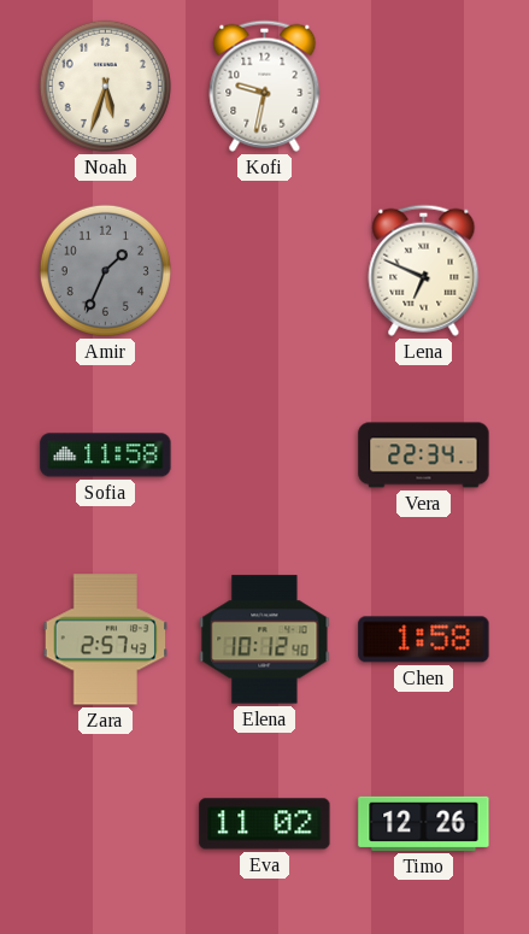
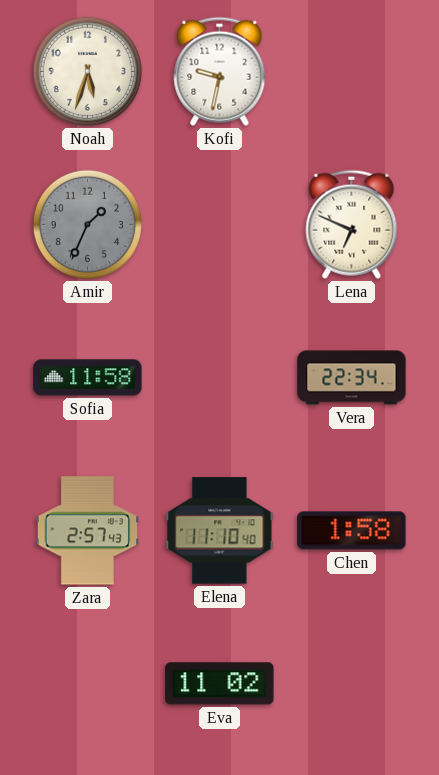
Elena: 10:12 -> 11:10 (220, 531)
Timo: 12:26 -> none (424, 823)
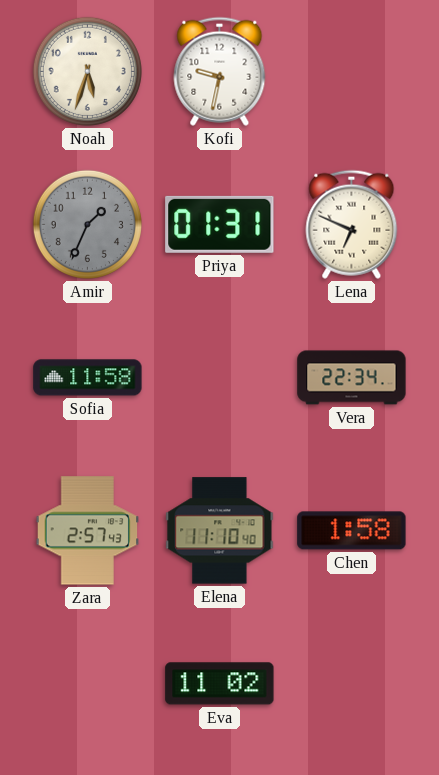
Priya: none -> 01:31 (220, 224)
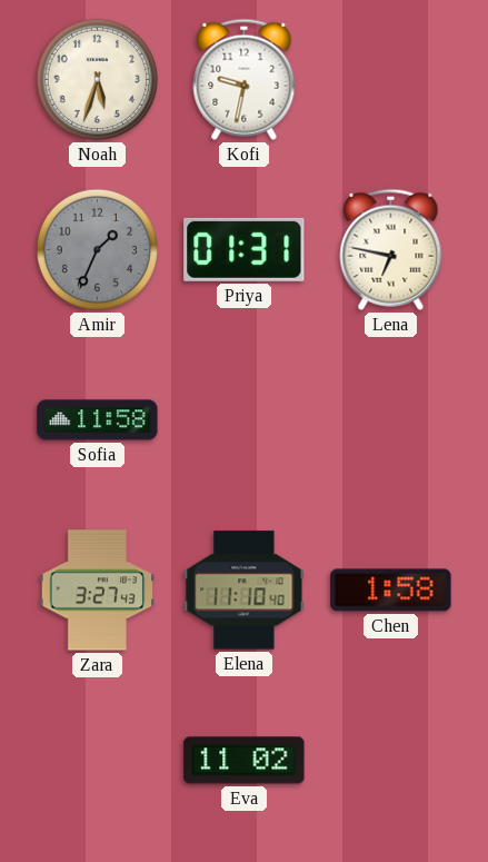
Lena: 6:49 -> 6:47 (391, 249)
Vera: 22:34 -> none (352, 378)
Zara: 2:57 -> 3:27 (98, 591)
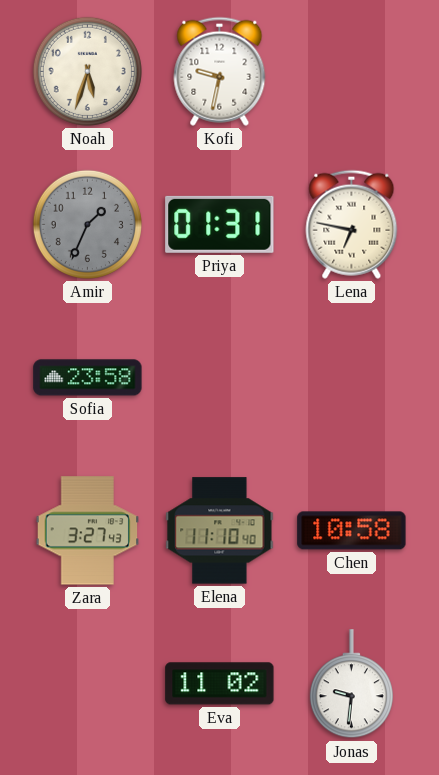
Sofia: 11:58 -> 23:58 (88, 378)
Chen: 1:58 -> 10:58 (352, 531)
Jonas: none -> 9:31 (351, 684)
